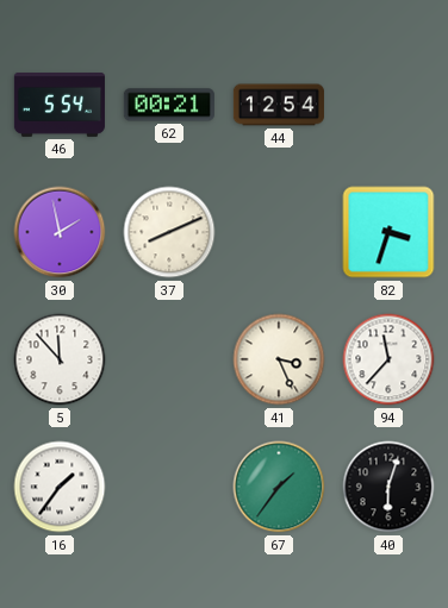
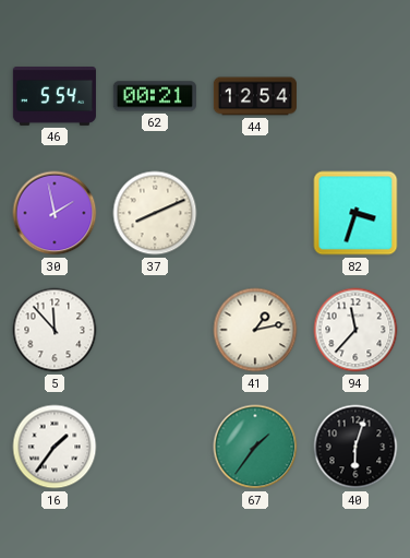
41: 3:26 -> 1:13 (255, 330)
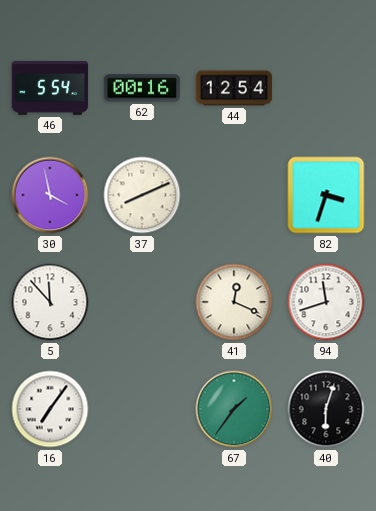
62: 00:21 -> 00:16 (142, 88)
30: 1:58 -> 3:58 (50, 195)
41: 1:13 -> 12:19 (234, 302)
94: 11:37 -> 11:42 (326, 302)
16: 1:36 -> 7:06 (50, 409)
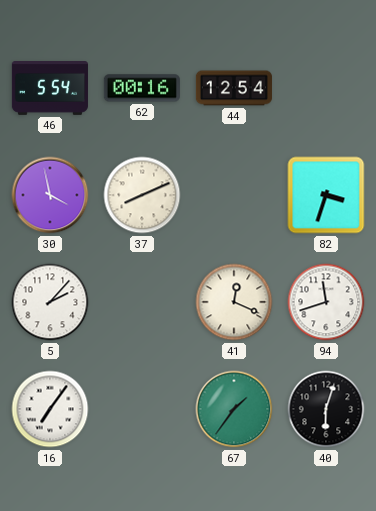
5: 11:53 -> 2:07 (50, 302)
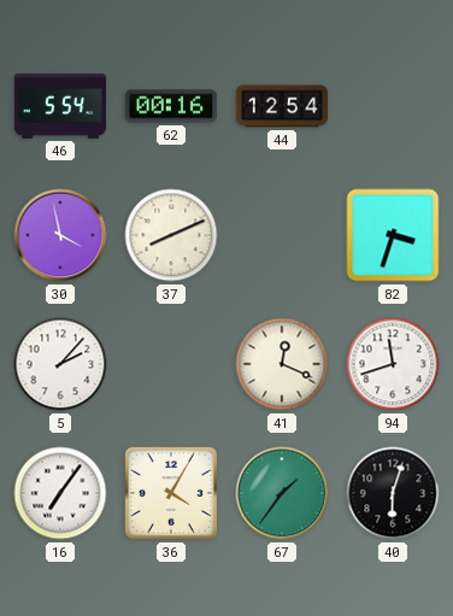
36: none -> 4:05 (171, 493)
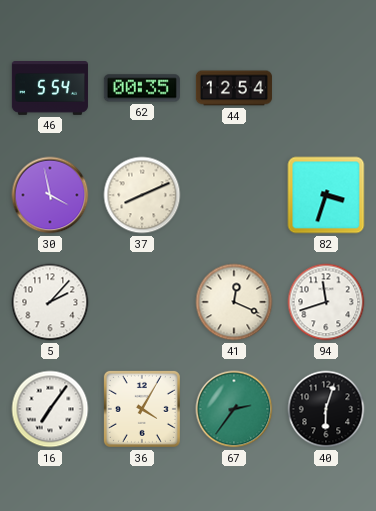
62: 00:16 -> 00:35 (142, 88)
67: 1:36 -> 2:36 (234, 409)
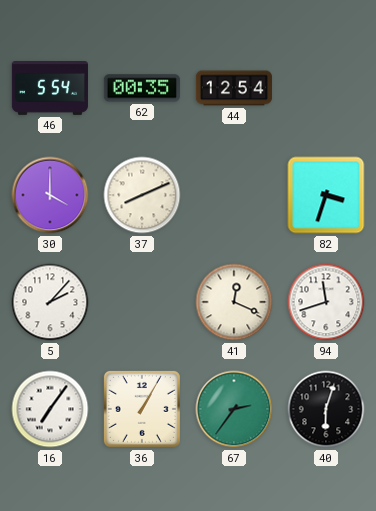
30: 3:58 -> 4:00 (50, 195)
36: 4:05 -> 1:05 (142, 409)
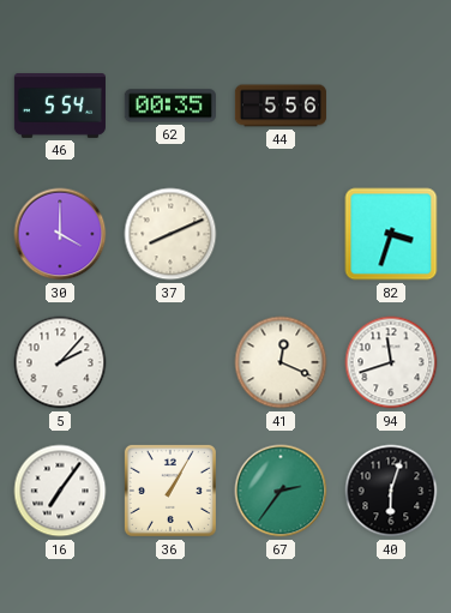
44: 12:54 -> 5:56 (281, 106)
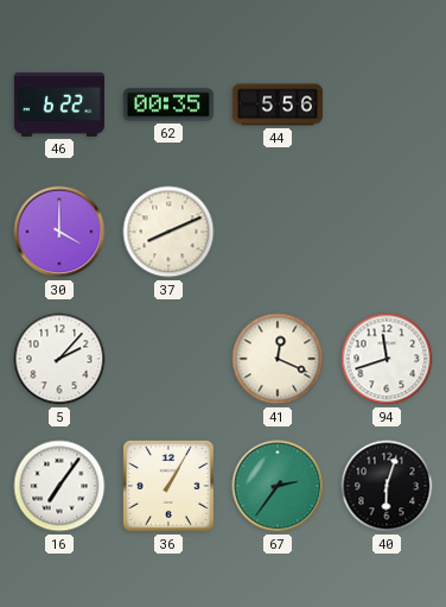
46: 5:54 -> 6:22 (59, 106)
82: 3:33 -> none (391, 234)
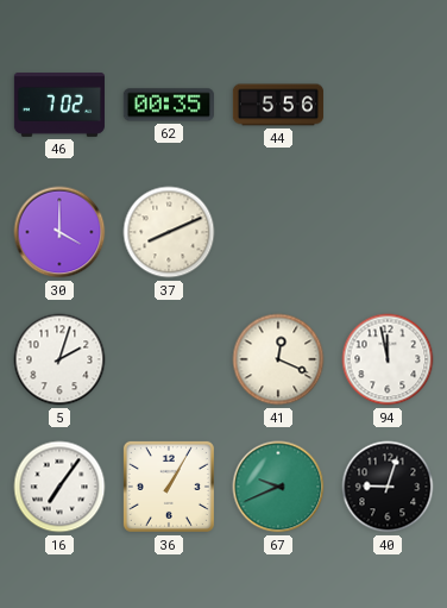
46: 6:22 -> 7:02 (59, 106)
5: 2:07 -> 2:03 (59, 359)
94: 11:42 -> 11:58 (388, 359)
67: 2:36 -> 9:41 (278, 487)
40: 6:03 -> 9:03 (388, 487)
